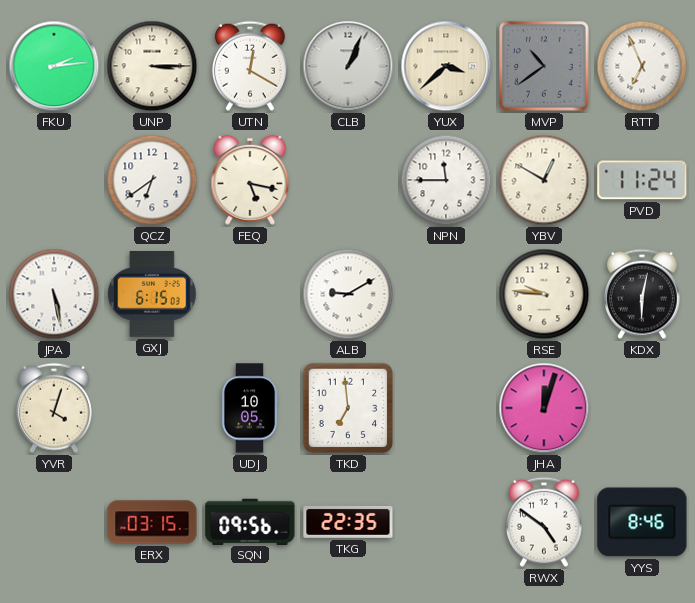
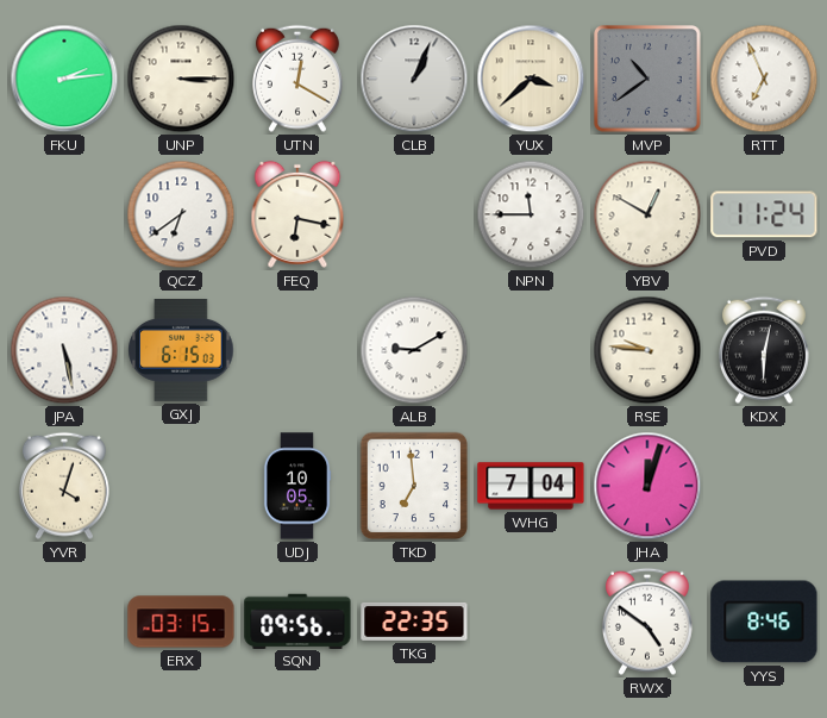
FEQ: 5:17 -> 6:17 (297, 214)
WHG: none -> 7:04 (531, 486)
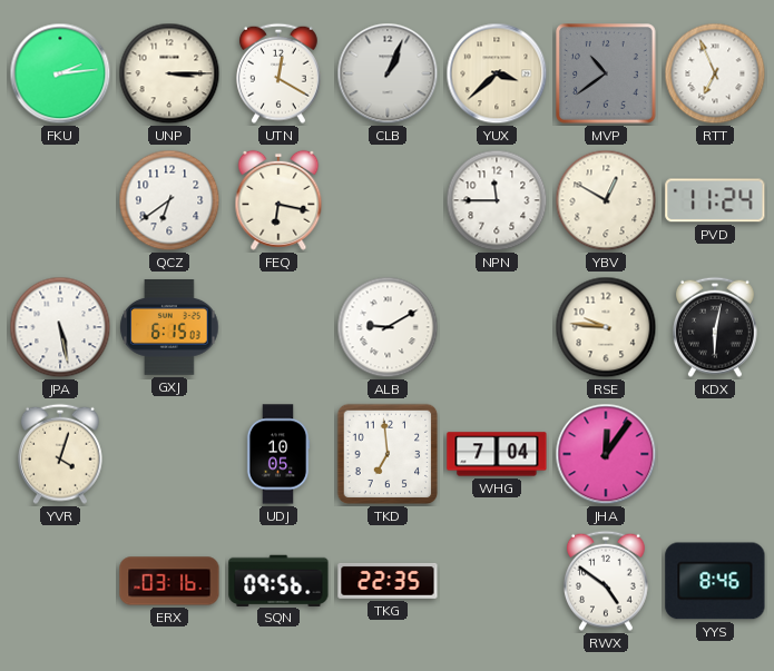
JHA: 12:03 -> 12:06 (606, 454)
ERX: 03:15 -> 03:16 (169, 581)
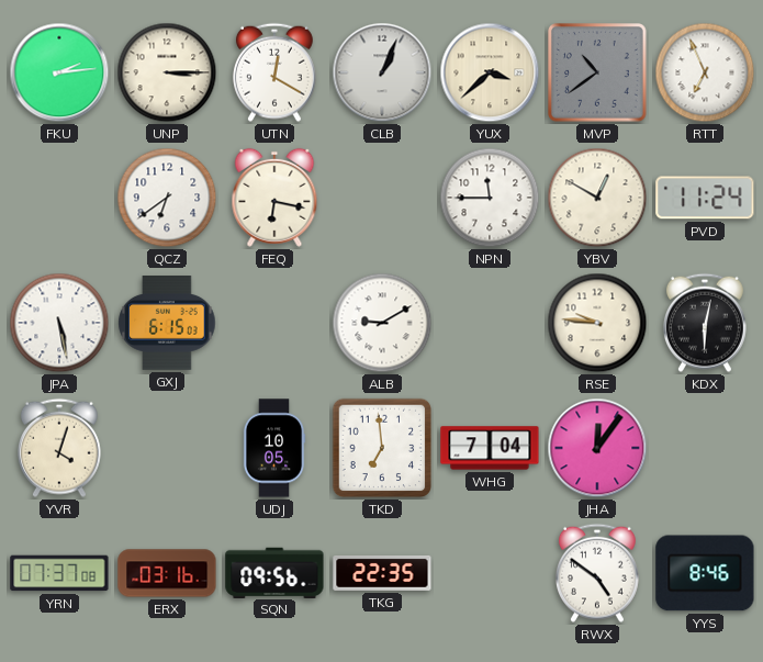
YRN: none -> 07:37 (59, 573)
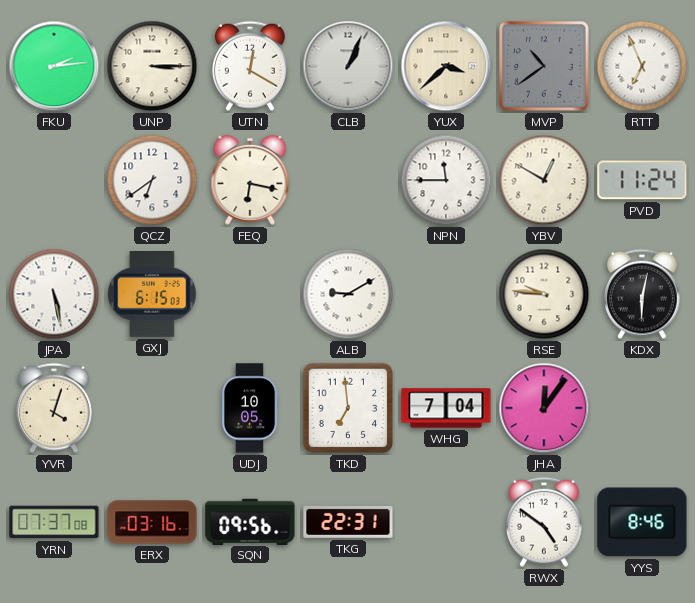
TKG: 22:35 -> 22:31 (348, 522)
